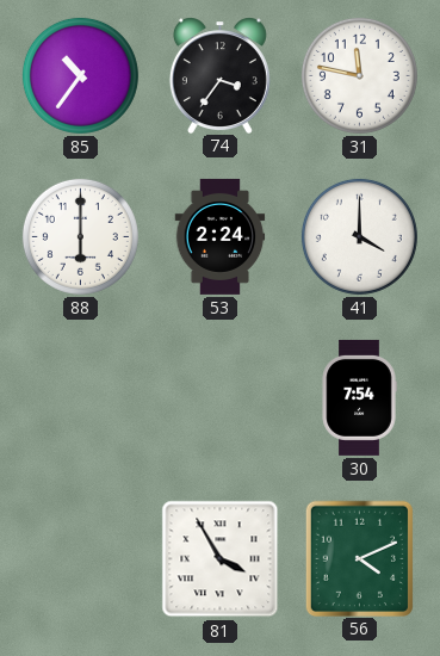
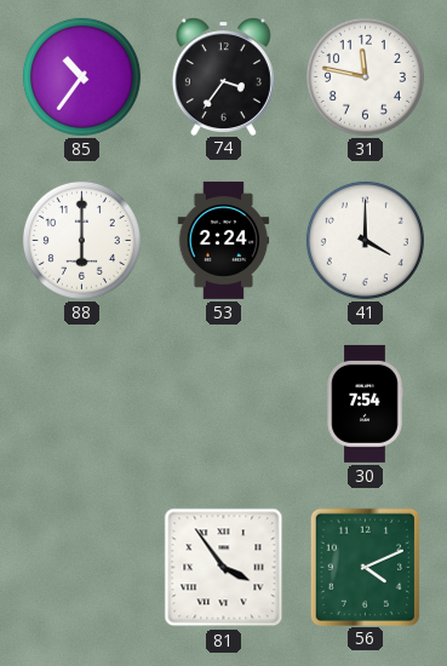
81: 3:55 -> 3:54 (224, 568)
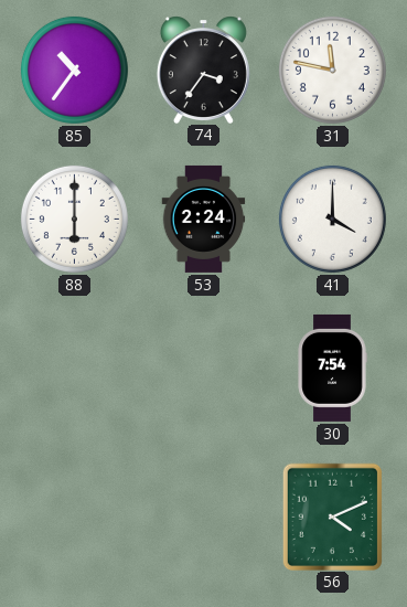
81: 3:54 -> none (224, 568)
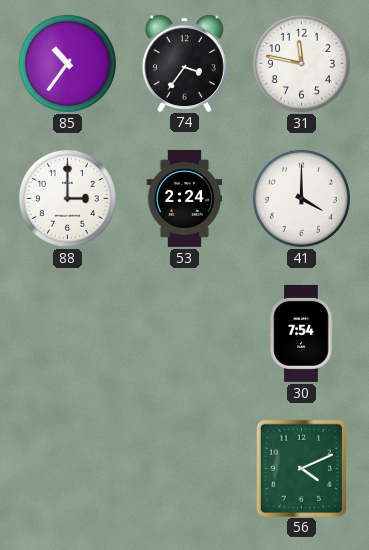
88: 6:00 -> 3:00 (67, 198)
